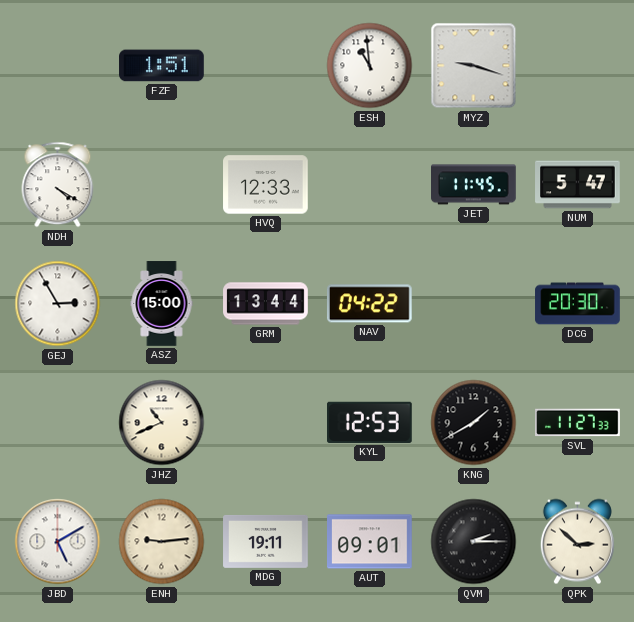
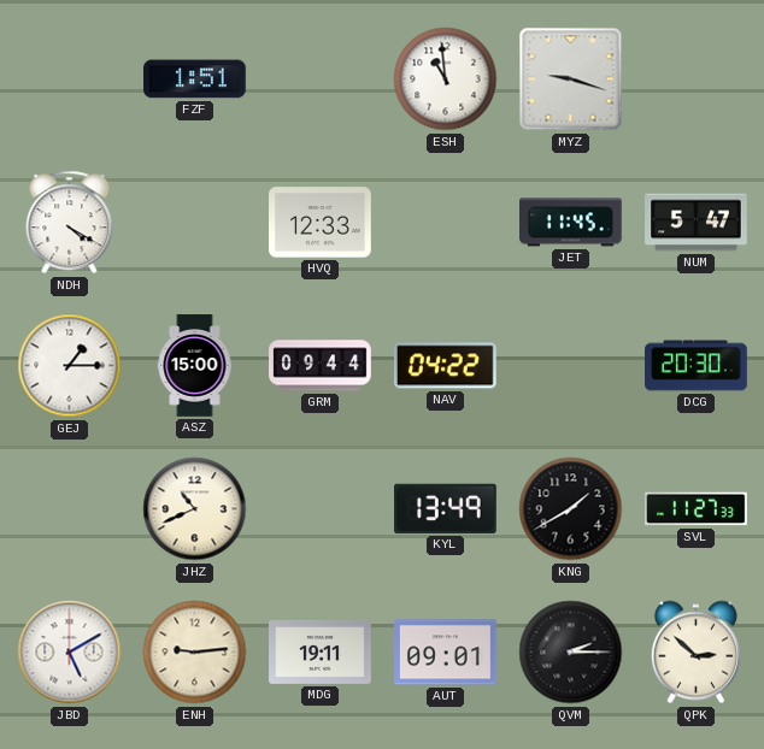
GEJ: 2:55 -> 1:15 (70, 366)
GRM: 13:44 -> 09:44 (321, 366)
KYL: 12:53 -> 13:49 (446, 508)
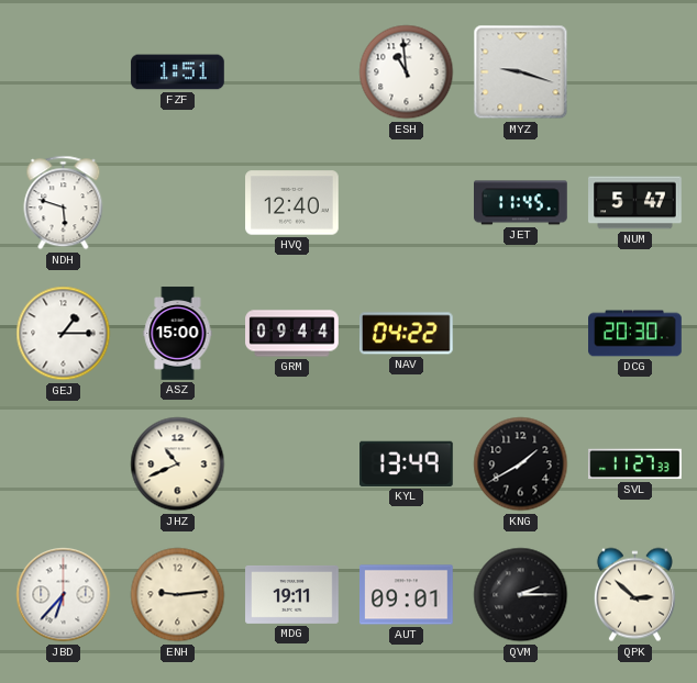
NDH: 4:20 -> 5:48 (64, 203)
HVQ: 12:33 -> 12:40 (292, 203)
JBD: 5:10 -> 6:37 (64, 595)
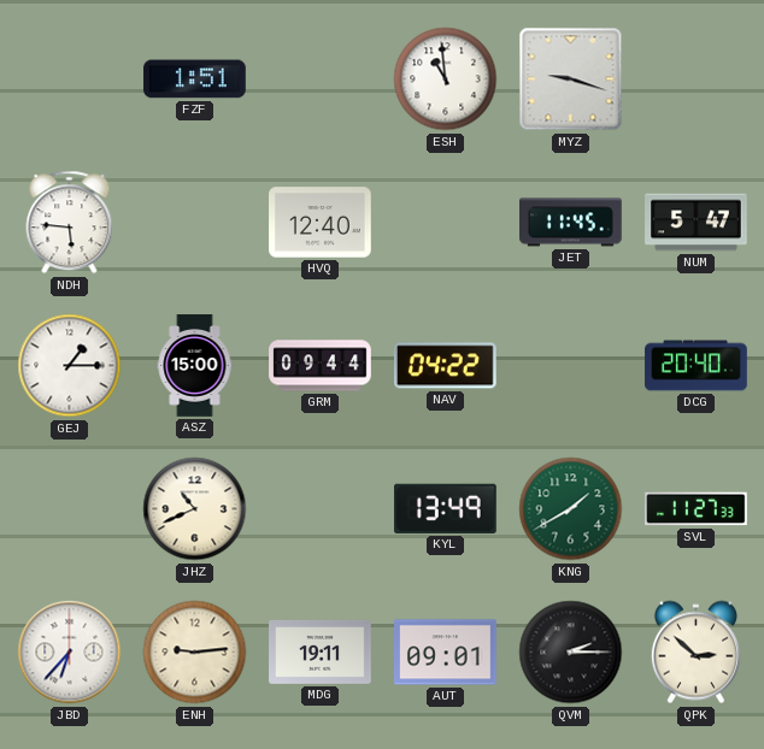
NDH: 5:48 -> 5:46 (70, 223)
DCG: 20:30 -> 20:40 (697, 366)
KNG dial: black -> green (571, 509)
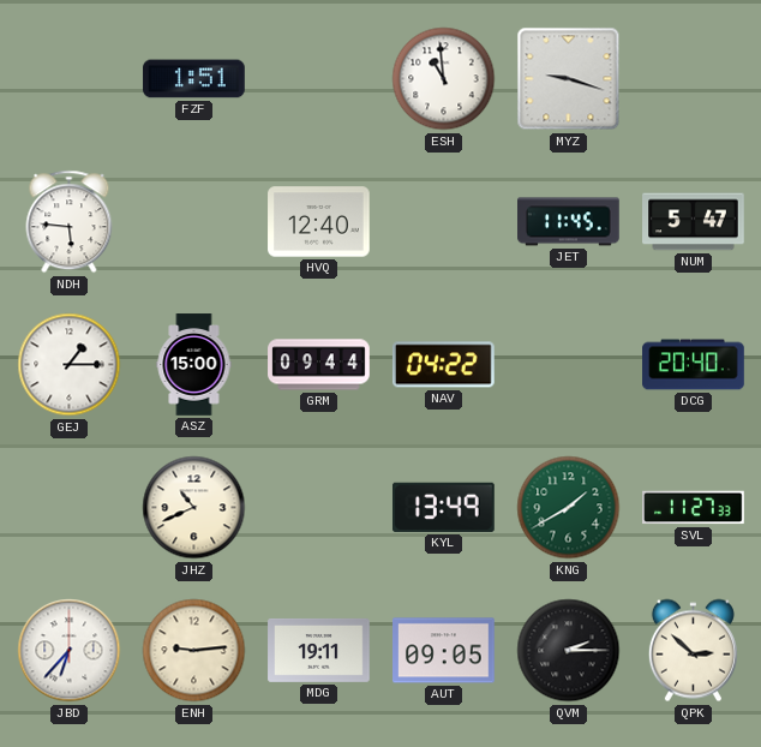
AUT: 09:01 -> 09:05 (444, 651)
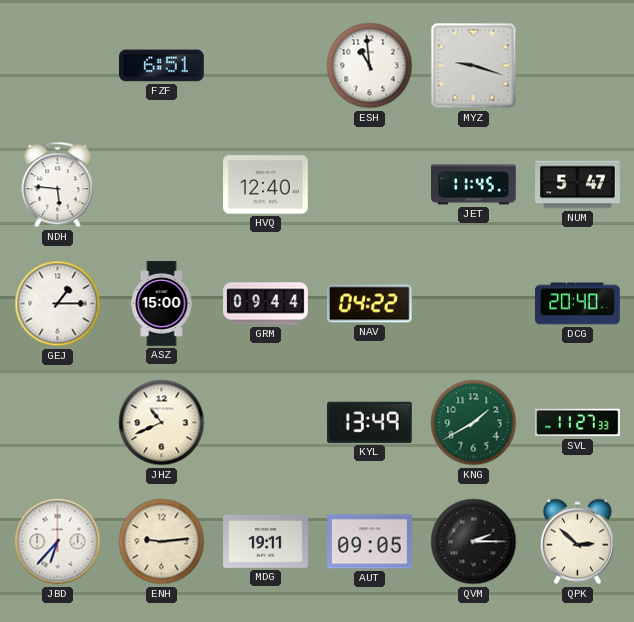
FZF: 1:51 -> 6:51 (162, 66)
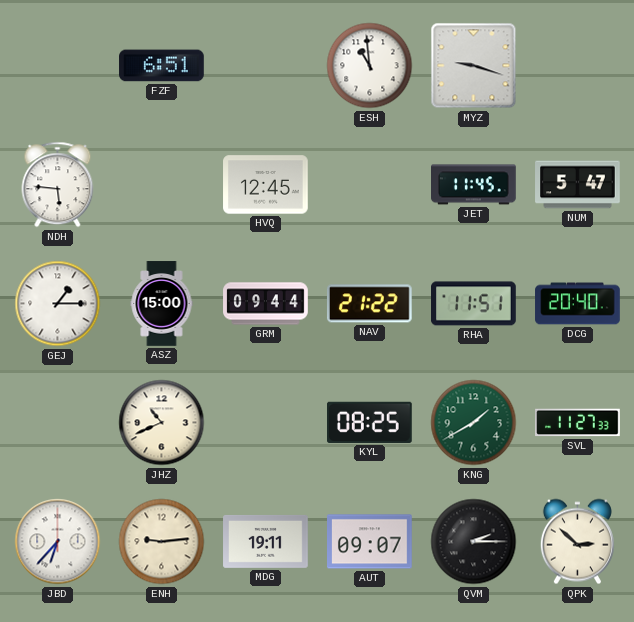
HVQ: 12:40 -> 12:45 (266, 185)
NAV: 04:22 -> 21:22 (369, 304)
RHA: none -> 11:51 (474, 304)
KYL: 13:49 -> 08:25 (370, 422)
AUT: 09:05 -> 09:07 (370, 542)
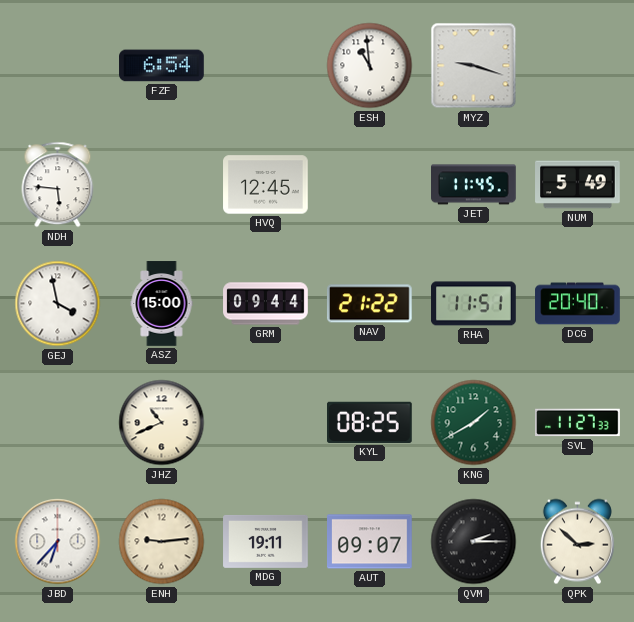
FZF: 6:51 -> 6:54 (162, 66)
NUM: 5:47 -> 5:49 (578, 185)
GEJ: 1:15 -> 3:58 (58, 304)
